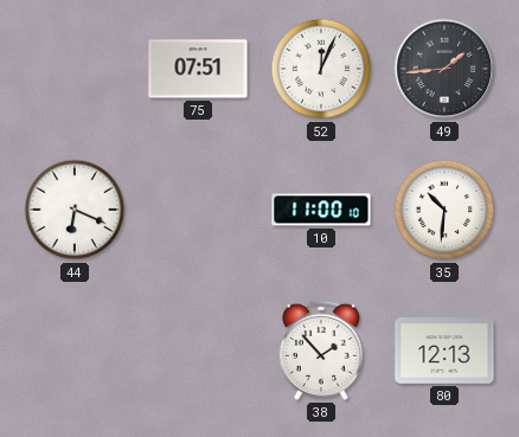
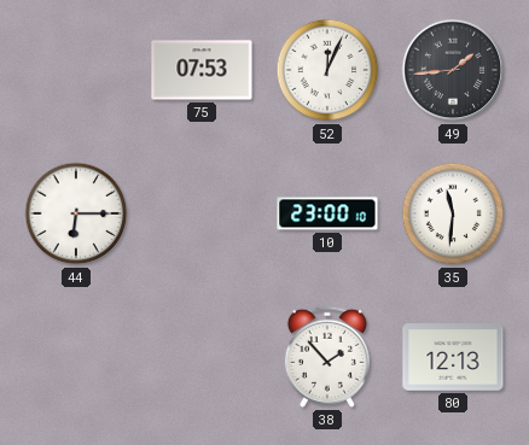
75: 07:51 -> 07:53 (202, 70)
44: 6:19 -> 6:15 (76, 213)
10: 11:00 -> 23:00 (327, 213)
35: 10:31 -> 11:31 (453, 213)
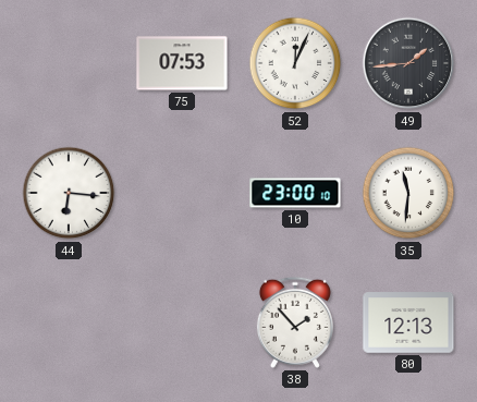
44: 6:15 -> 6:16 (69, 193)
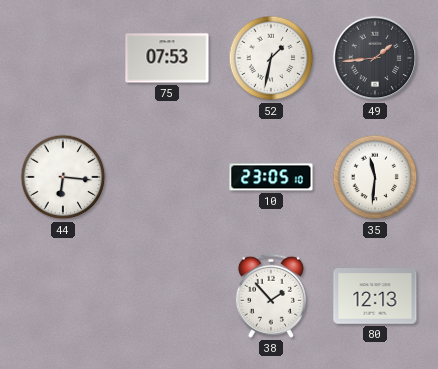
52: 12:04 -> 1:32 (271, 58)
10: 23:00 -> 23:05 (271, 177)
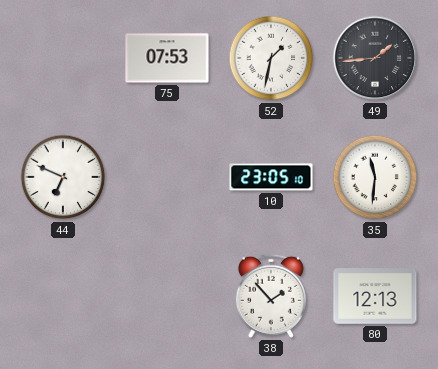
44: 6:16 -> 6:49 (63, 177)
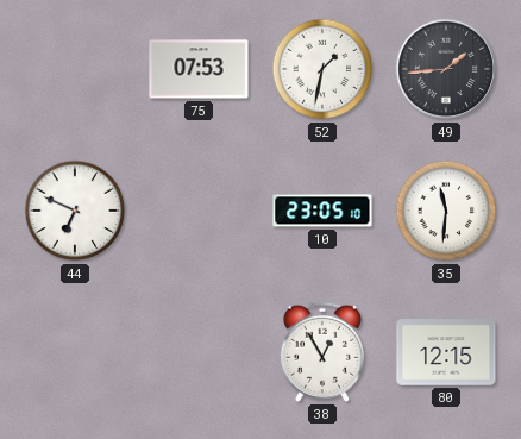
38: 1:53 -> 12:55 (322, 352)
80: 12:13 -> 12:15 (446, 352)
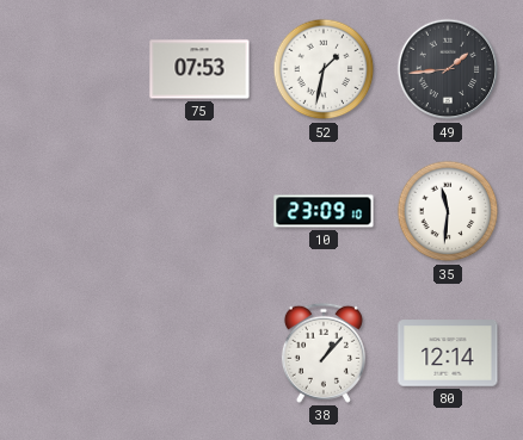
44: 6:49 -> none (75, 211)
10: 23:05 -> 23:09 (324, 211)
38: 12:55 -> 1:07 (324, 353)
80: 12:15 -> 12:14 (448, 353)
